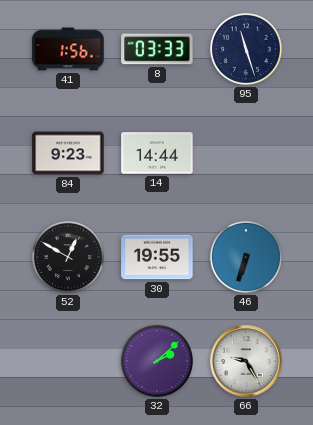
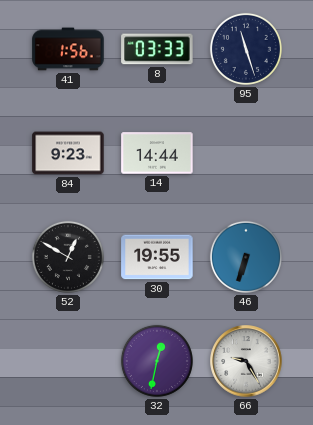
32: 2:08 -> 12:32 (157, 361)
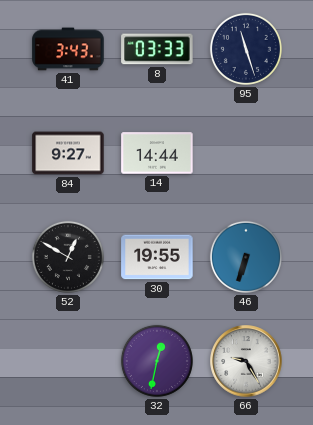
41: 1:56 -> 3:43 (68, 49)
84: 9:23 -> 9:27 (68, 153)
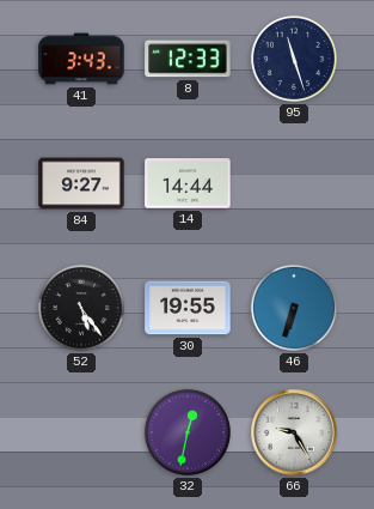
8: 03:33 -> 12:33 (188, 59)
52: 12:50 -> 5:24 (81, 308)
